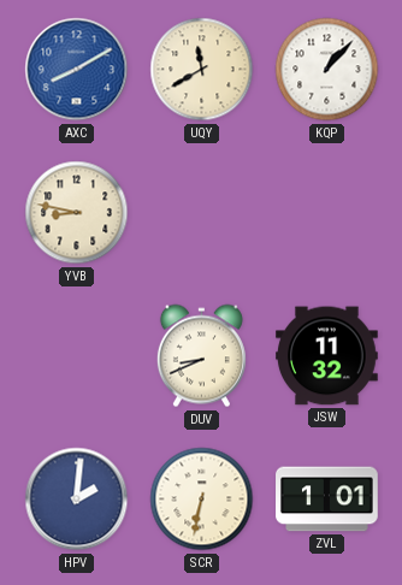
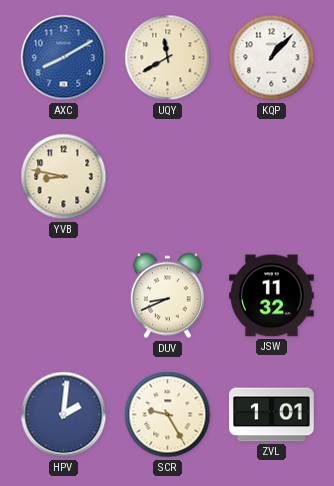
SCR: 6:32 -> 9:25 (168, 415)
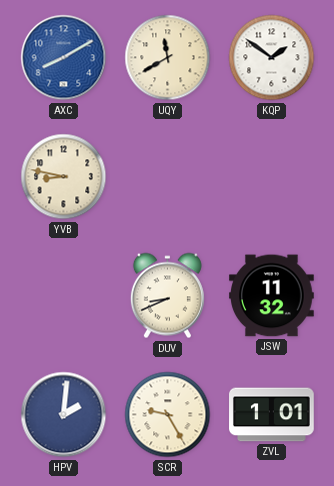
KQP: 1:07 -> 1:51 (272, 58)
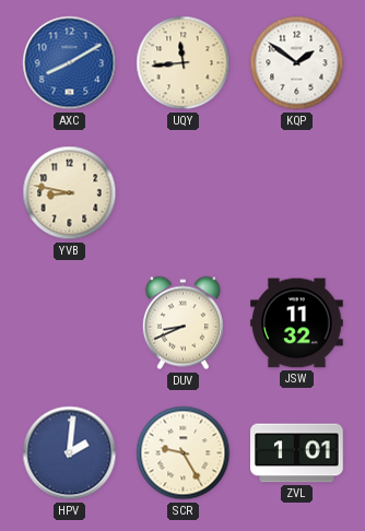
UQY: 11:40 -> 11:44 (184, 63)
